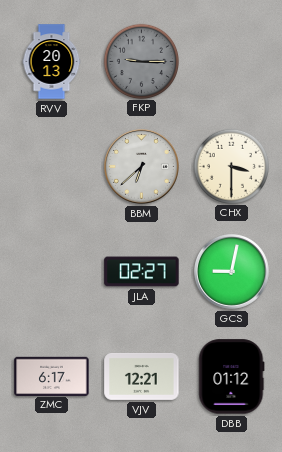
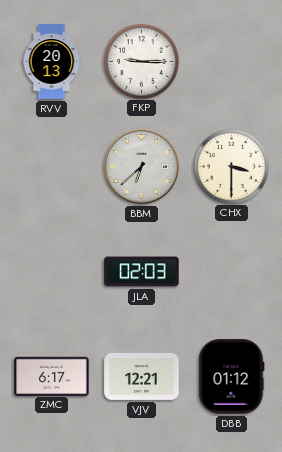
FKP dial: grey -> white (141, 61)
JLA: 02:27 -> 02:03 (142, 272)
GCS: 9:02 -> none (232, 272)
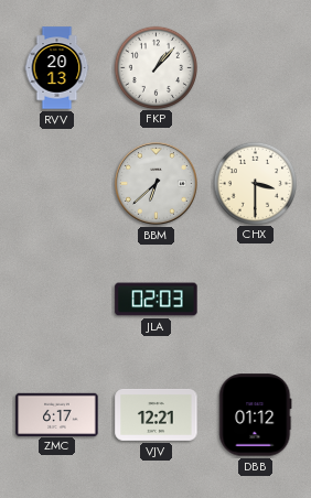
FKP: 9:15 -> 1:07 (155, 67)
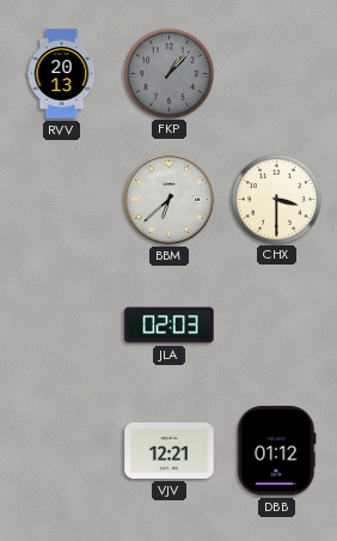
FKP dial: white -> grey (168, 73)
ZMC: 6:17 -> none (57, 414)
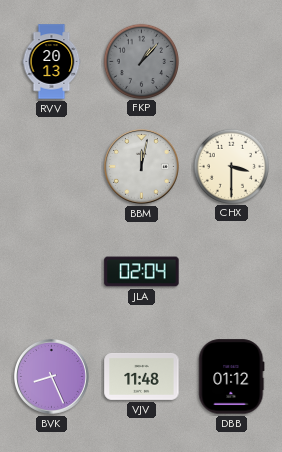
BBM: 6:38 -> 12:02 (142, 167)
JLA: 02:03 -> 02:04 (142, 272)
BVK: none -> 8:26 (52, 377)
VJV: 12:21 -> 11:48 (142, 376)
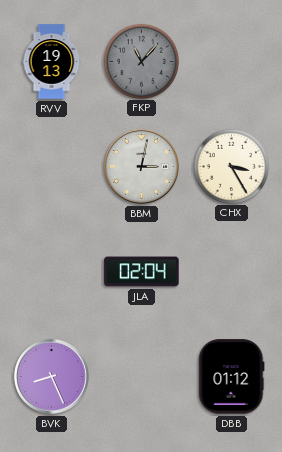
RVV: 20:13 -> 19:13 (52, 62)
FKP: 1:07 -> 11:07 (141, 61)
BBM: 12:02 -> 3:02 (142, 167)
CHX: 3:30 -> 3:25 (231, 166)
VJV: 11:48 -> none (142, 376)
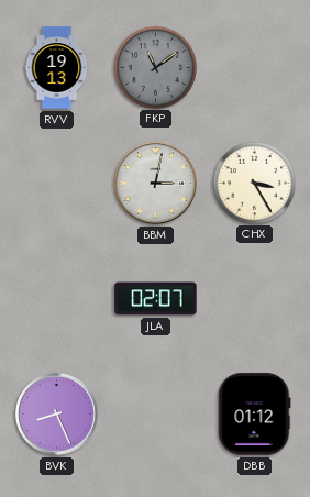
FKP: 11:07 -> 11:09 (155, 67)
JLA: 02:04 -> 02:07 (156, 299)
